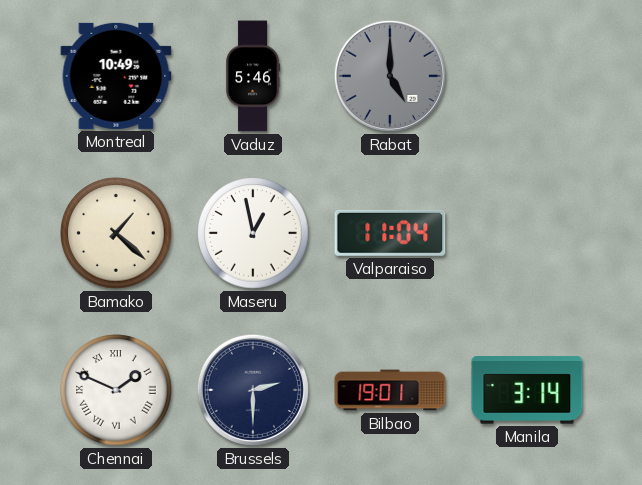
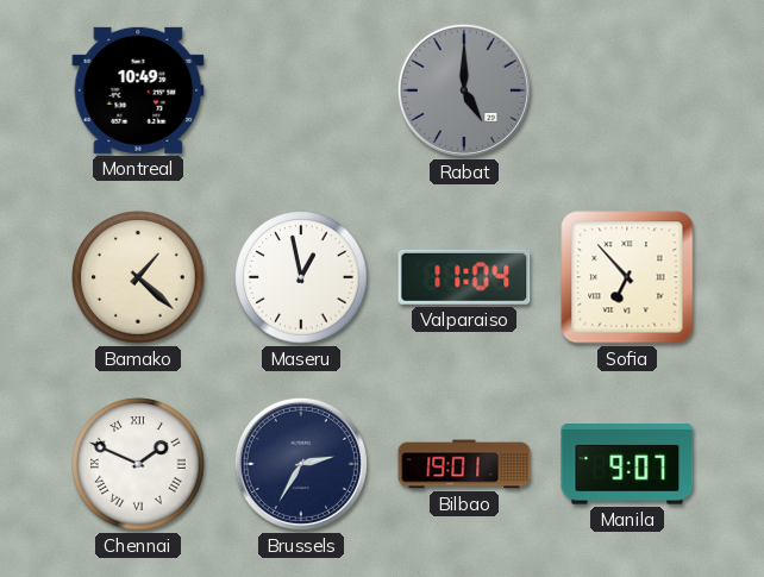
Vaduz: 5:46 -> none (253, 76)
Sofia: none -> 6:53 (627, 277)
Brussels: 2:30 -> 2:35 (301, 464)
Manila: 3:14 -> 9:07 (627, 464)
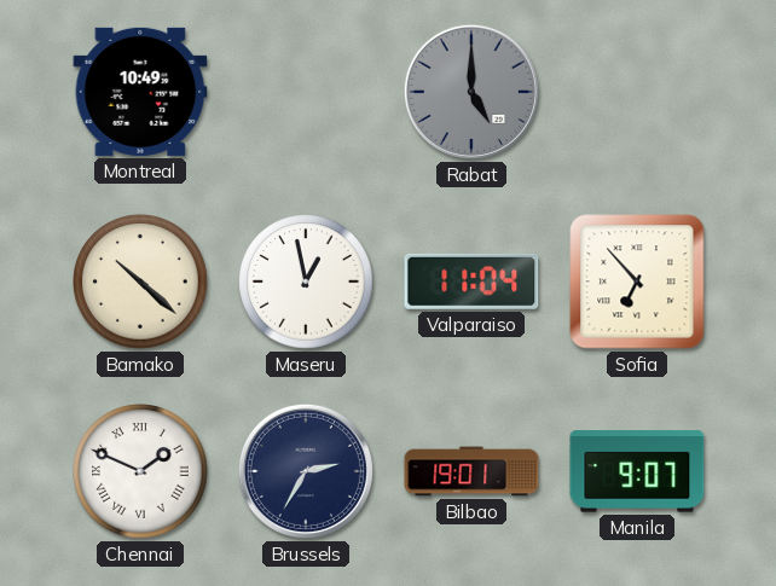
Bamako: 1:22 -> 10:22 (140, 282)
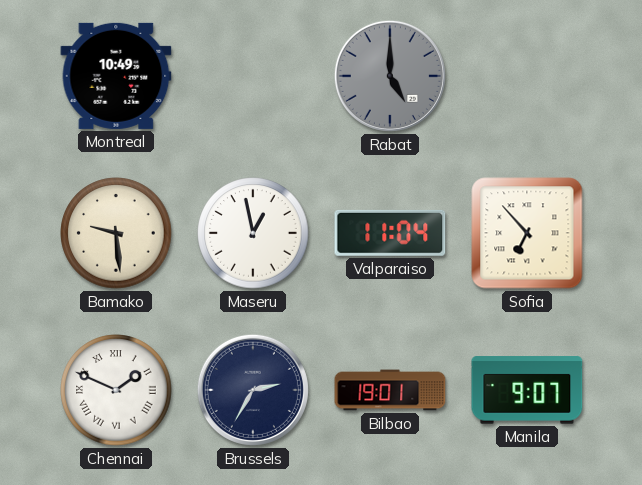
Bamako: 10:22 -> 9:29 (116, 233)
